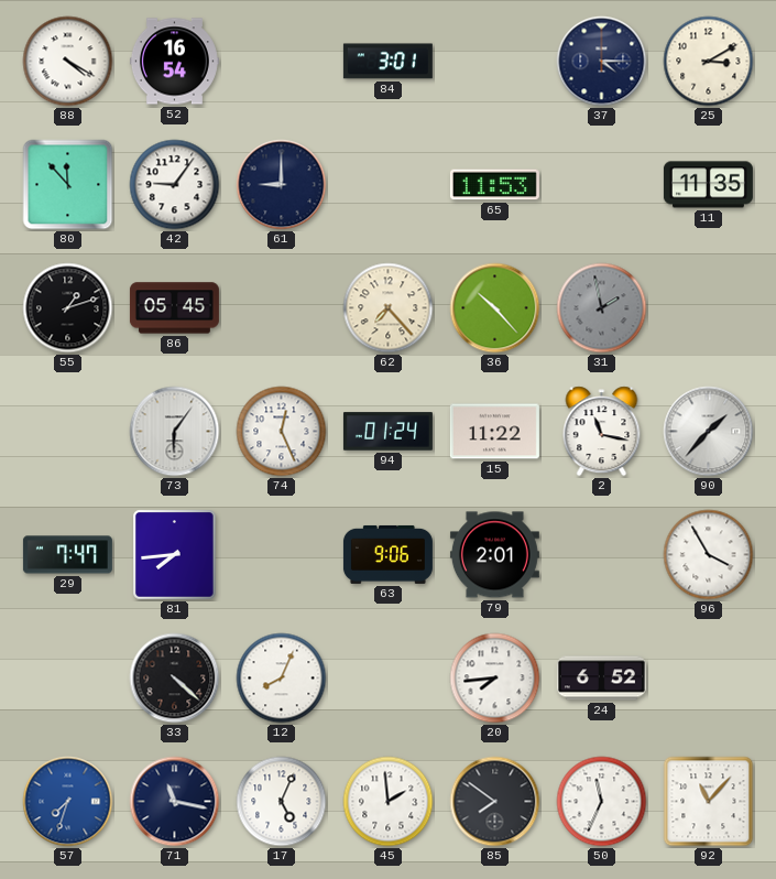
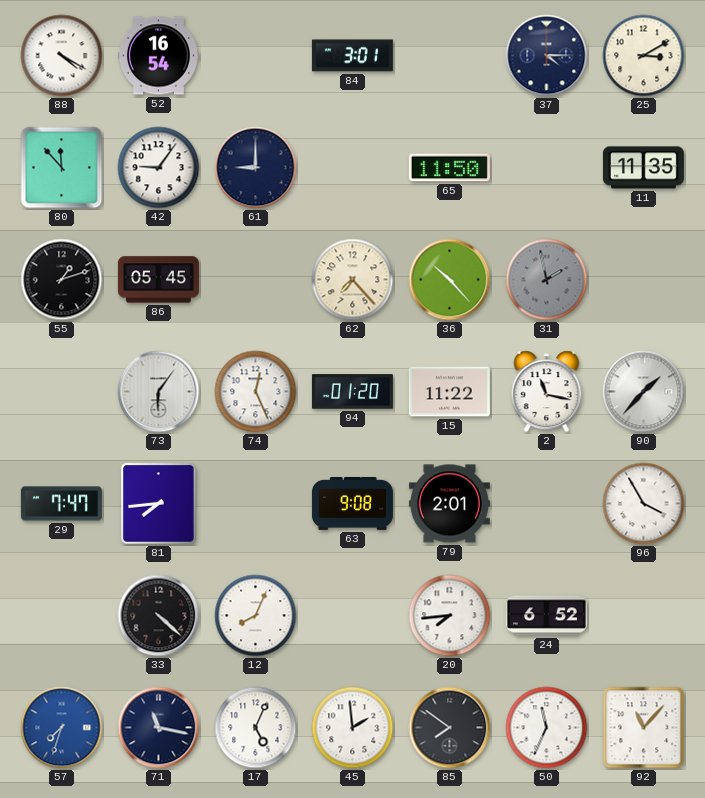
65: 11:53 -> 11:50 (449, 168)
94: 01:24 -> 01:20 (352, 392)
63: 9:06 -> 9:08 (352, 503)
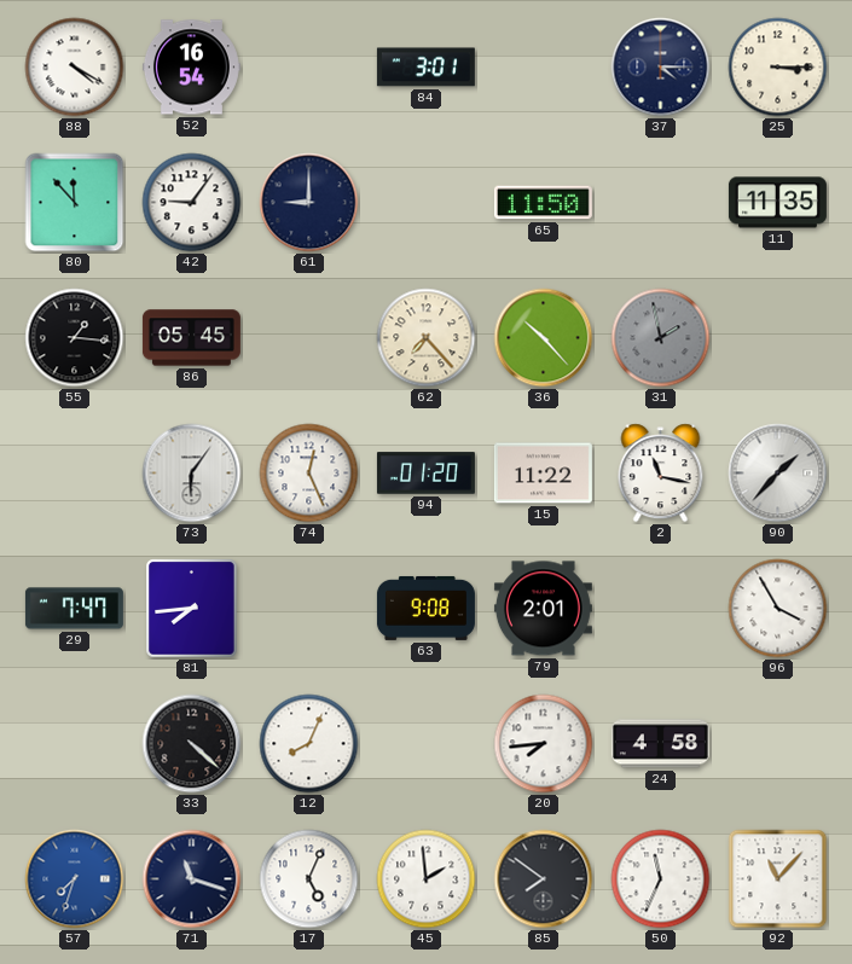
25: 3:10 -> 3:15 (778, 68)
55: 1:12 -> 1:16 (75, 338)
24: 6:52 -> 4:58 (660, 744)
71: 11:17 -> 11:18 (192, 879)
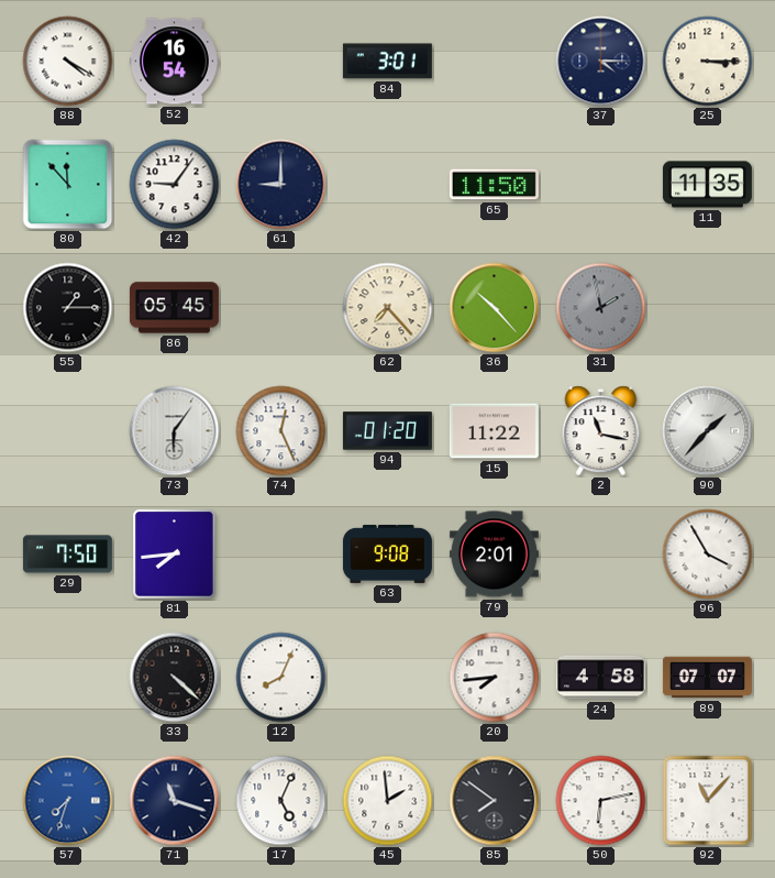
55: 1:16 -> 1:15 (68, 308)
29: 7:47 -> 7:50 (67, 555)
89: none -> 07:07 (707, 678)
50: 11:34 -> 6:13 (601, 801)
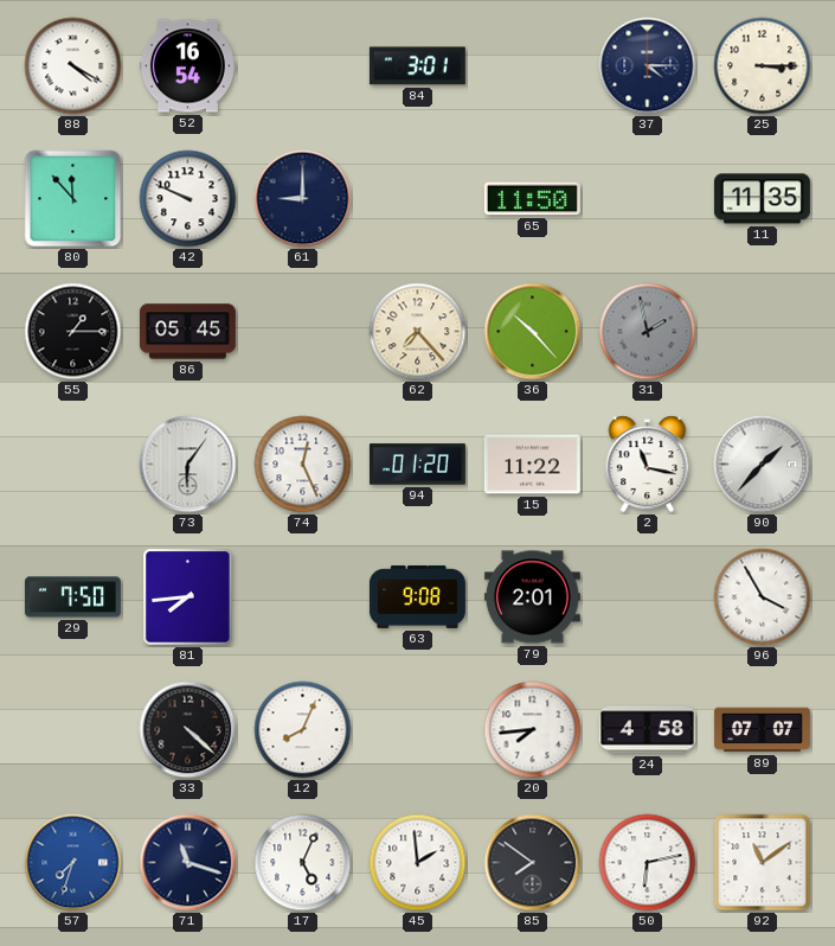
42: 9:06 -> 9:49 (188, 199)
92: 11:07 -> 11:09 (763, 863)
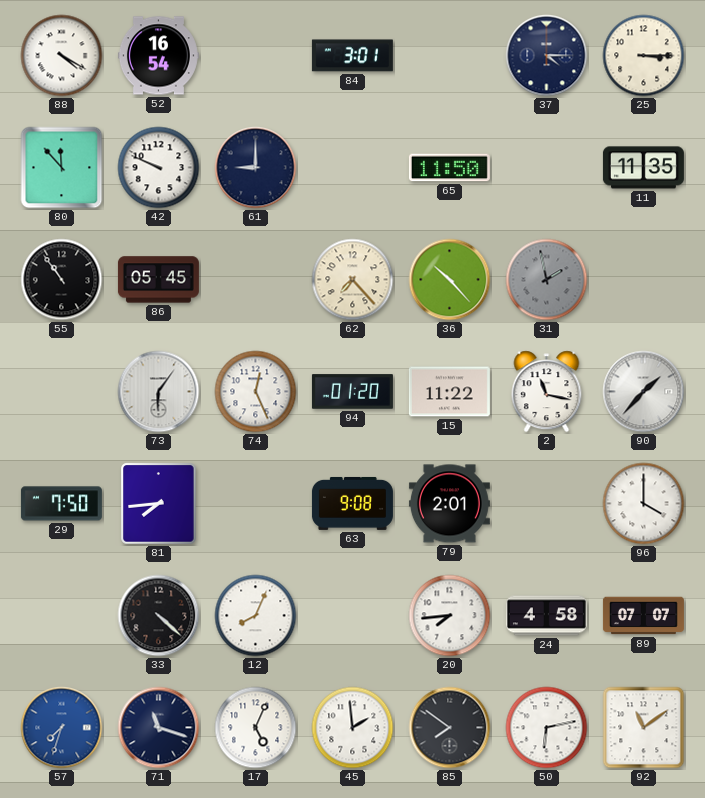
55: 1:15 -> 10:54 (62, 280)
96: 3:55 -> 4:00 (644, 504)
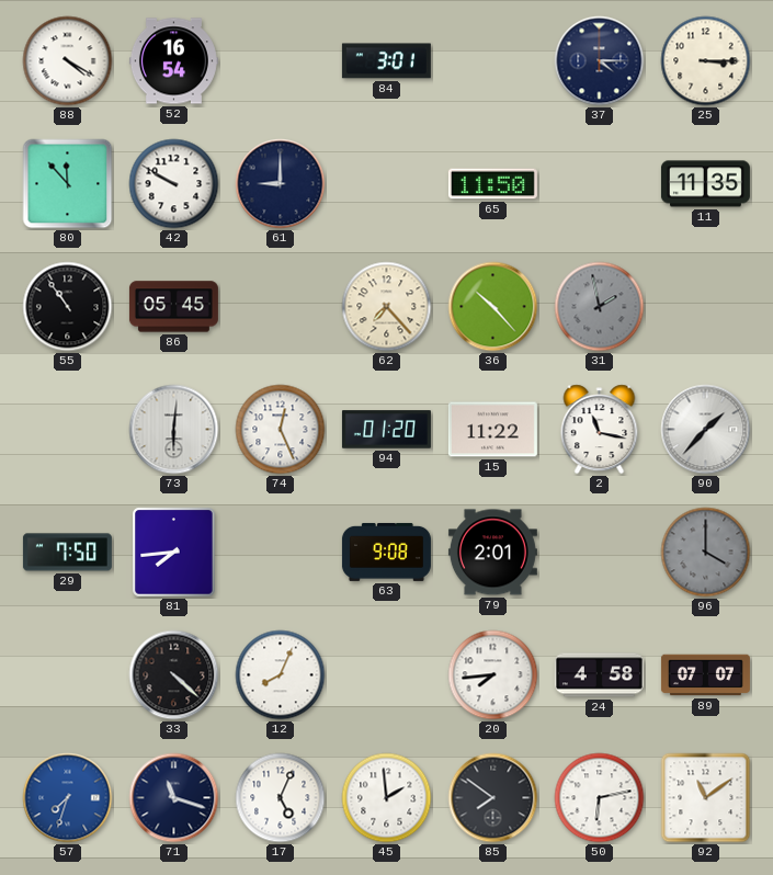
42: 9:49 -> 9:50 (174, 184)
73: 6:06 -> 6:01 (174, 430)
96 dial: white -> grey (706, 553)
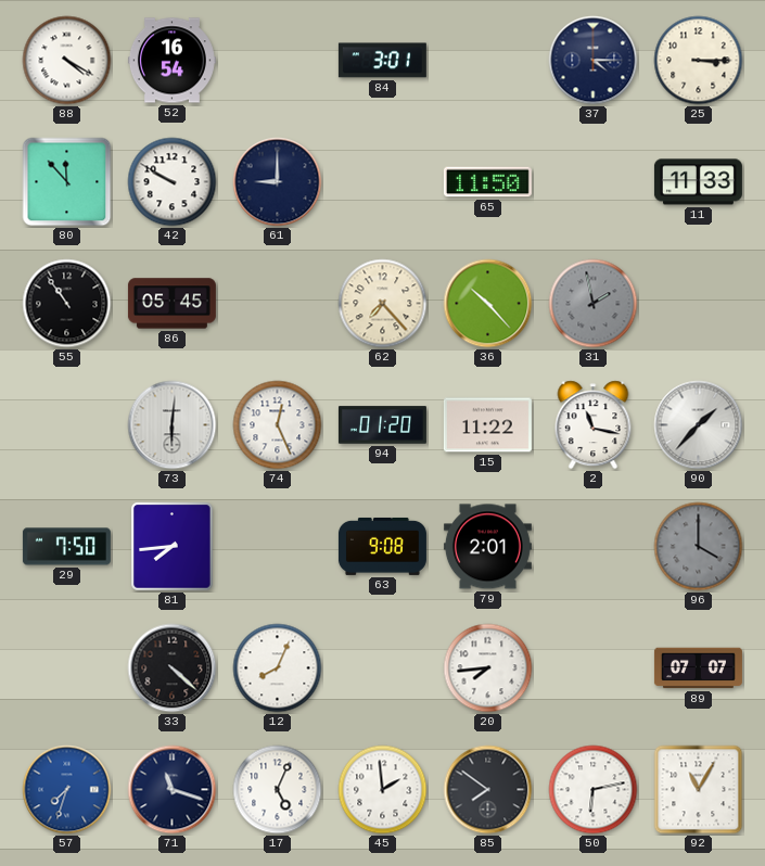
11: 11:35 -> 11:33 (698, 182)
24: 4:58 -> none (599, 675)
92: 11:09 -> 11:05 (699, 790)
